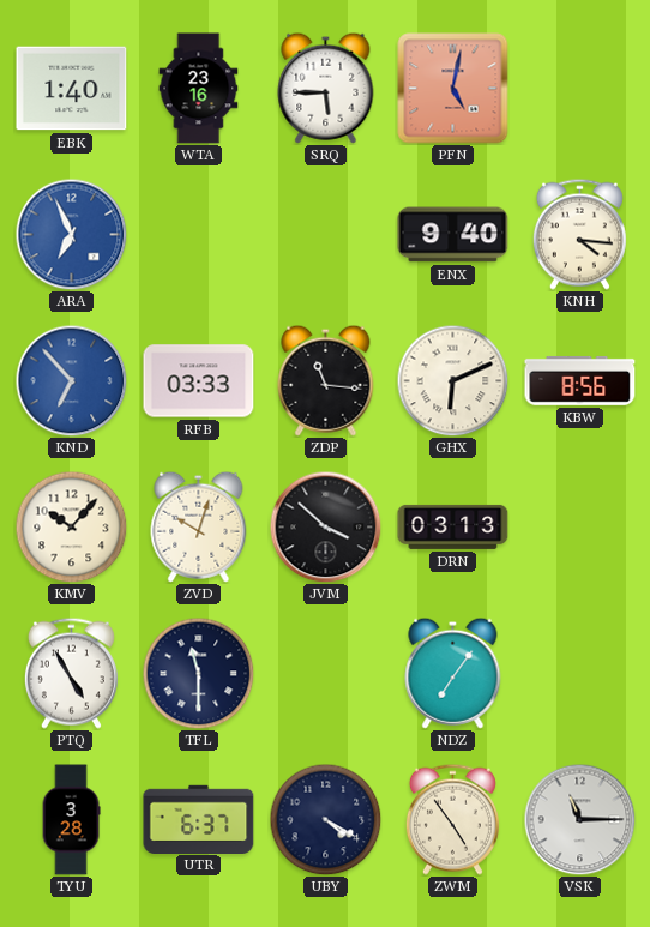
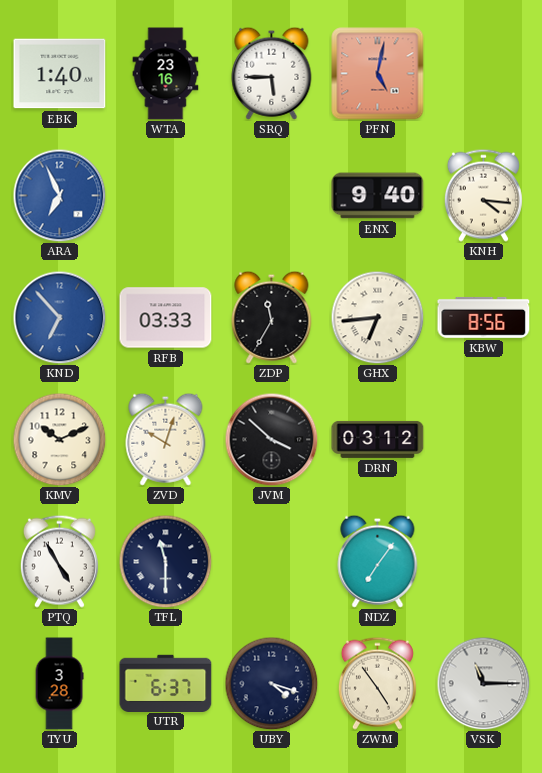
ZDP: 11:16 -> 11:35 (272, 317)
GHX: 6:11 -> 6:44 (377, 317)
KMV: 10:07 -> 10:11 (59, 439)
DRN: 03:13 -> 03:12 (378, 439)
UBY: 4:20 -> 4:18 (271, 683)
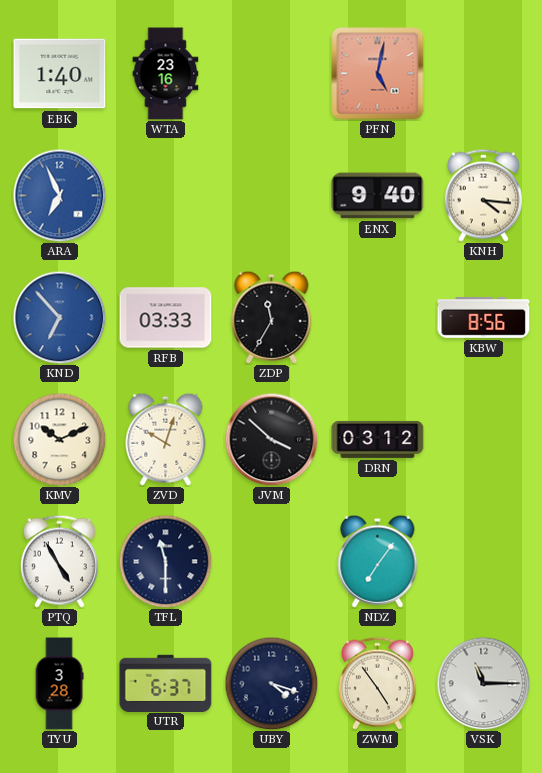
SRQ: 5:45 -> none (272, 73)
GHX: 6:44 -> none (377, 317)
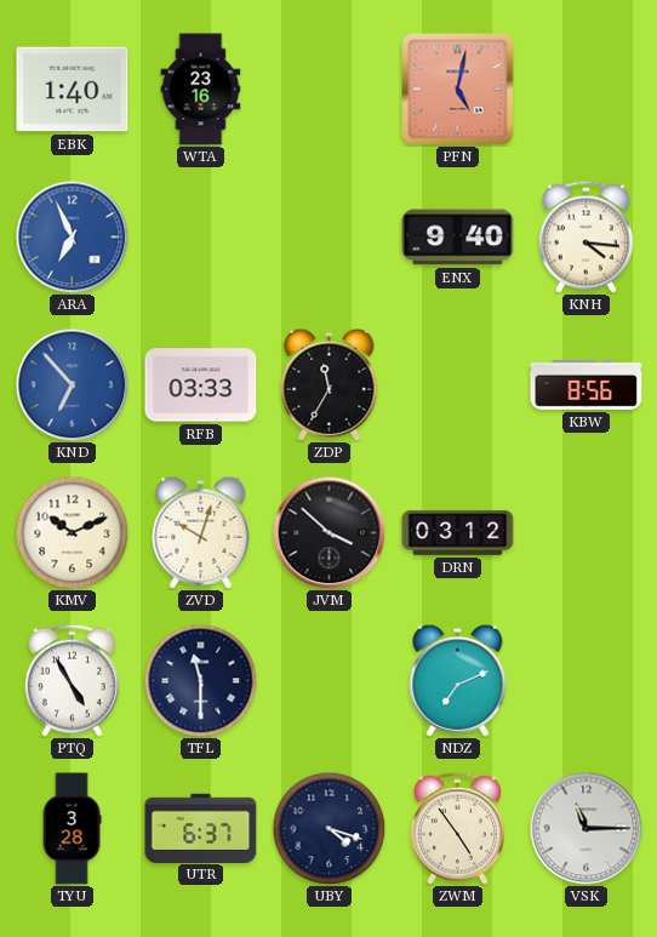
NDZ: 7:06 -> 7:11 (458, 680)
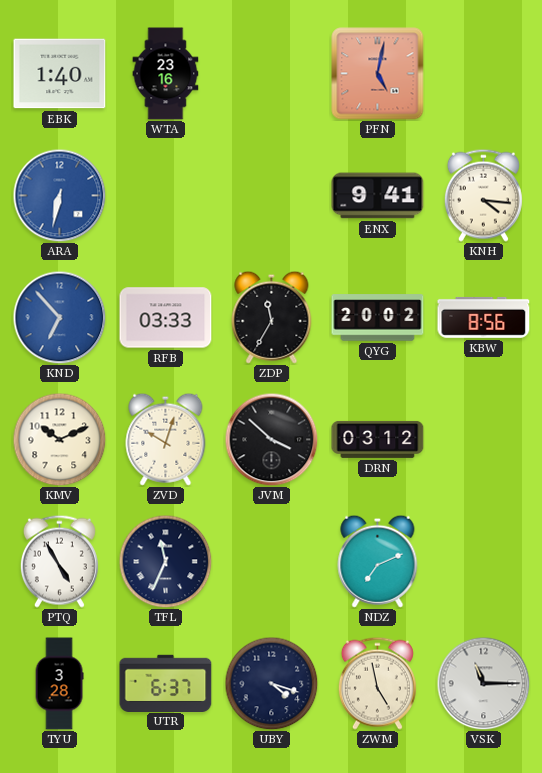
ARA: 6:56 -> 6:32 (59, 195)
ENX: 9:40 -> 9:41 (378, 196)
QYG: none -> 20:02 (378, 318)
TFL: 11:30 -> 11:34 (165, 561)
ZWM: 4:54 -> 4:58 (377, 683)
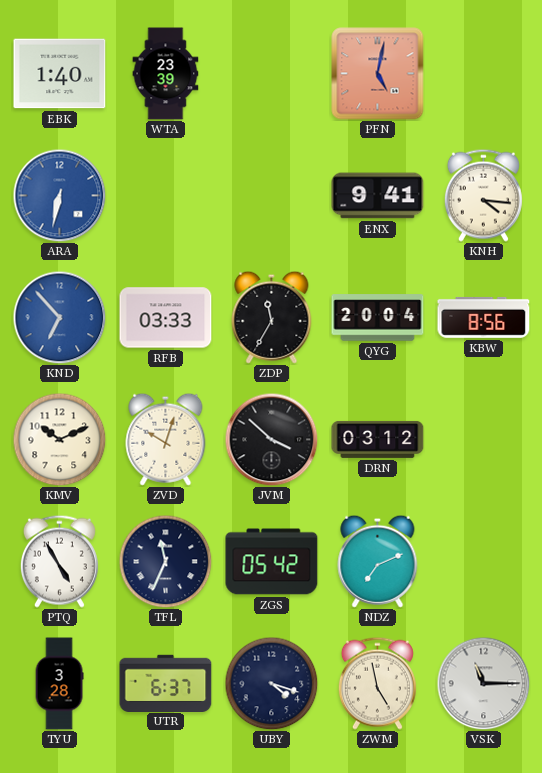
WTA: 23:16 -> 23:39 (166, 74)
QYG: 20:02 -> 20:04 (378, 318)
ZGS: none -> 05:42 (272, 562)
